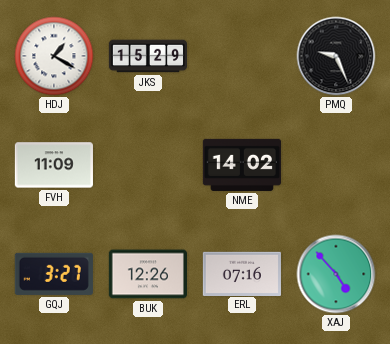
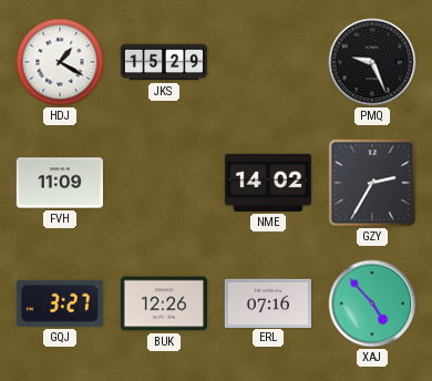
GZY: none -> 2:35 (372, 183)
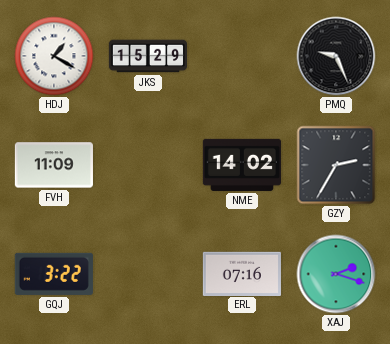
GQJ: 3:27 -> 3:22 (54, 274)
BUK: 12:26 -> none (163, 303)
XAJ: 4:53 -> 2:18 (336, 274)
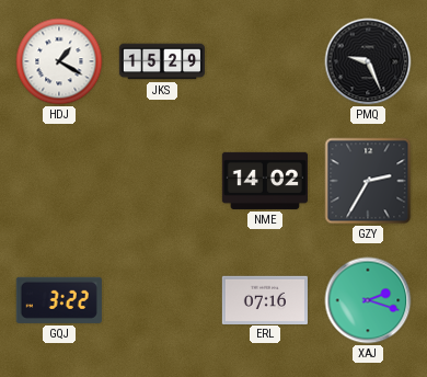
FVH: 11:09 -> none (54, 165)
